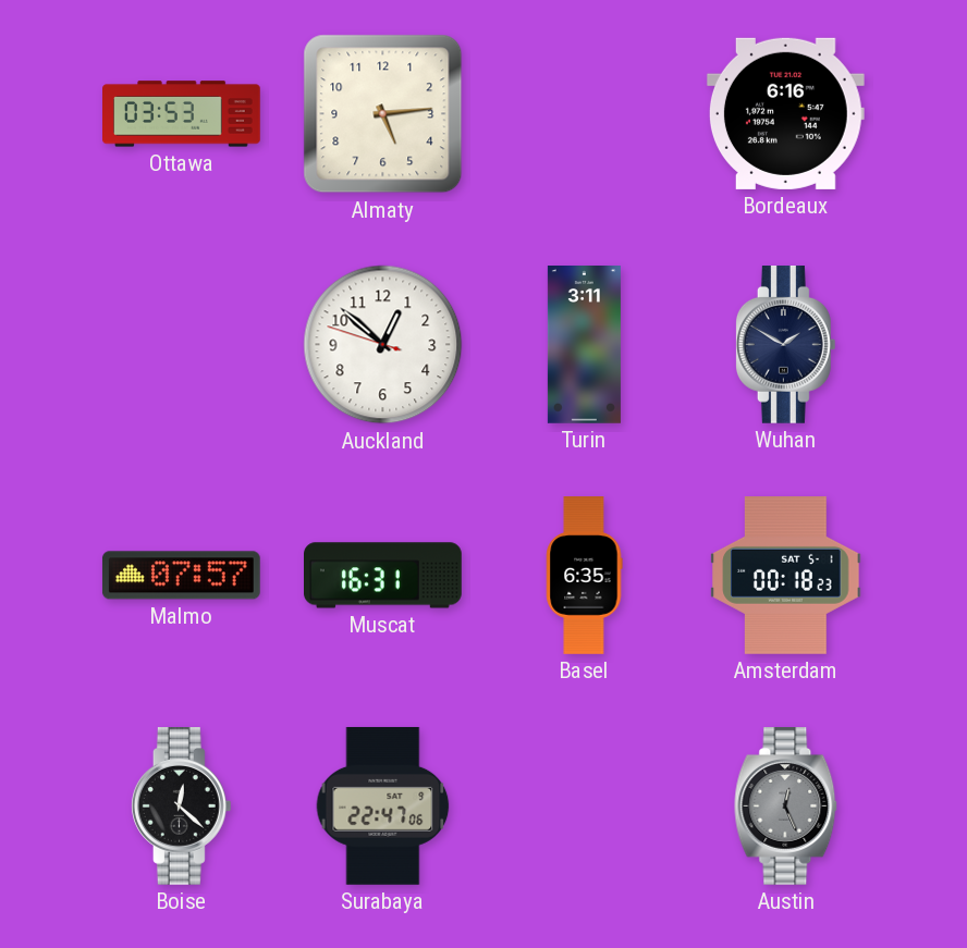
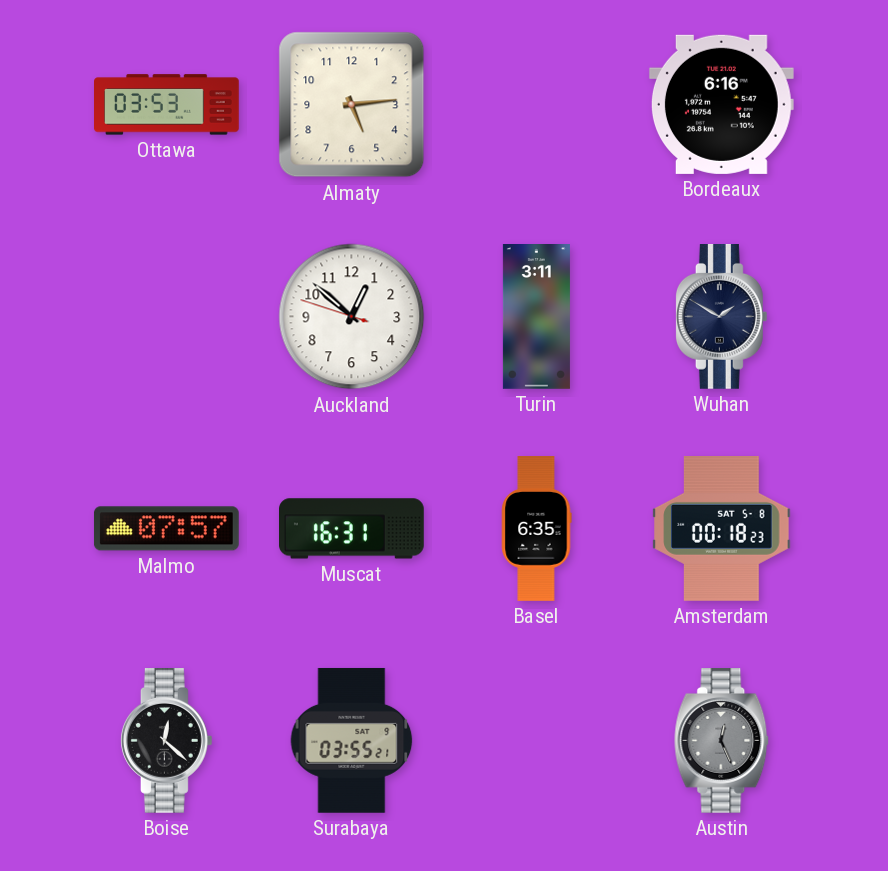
Amsterdam date: SAT 5-1 -> SAT 5-8 (722, 529)
Surabaya: 22:47 -> 03:55 (352, 740)
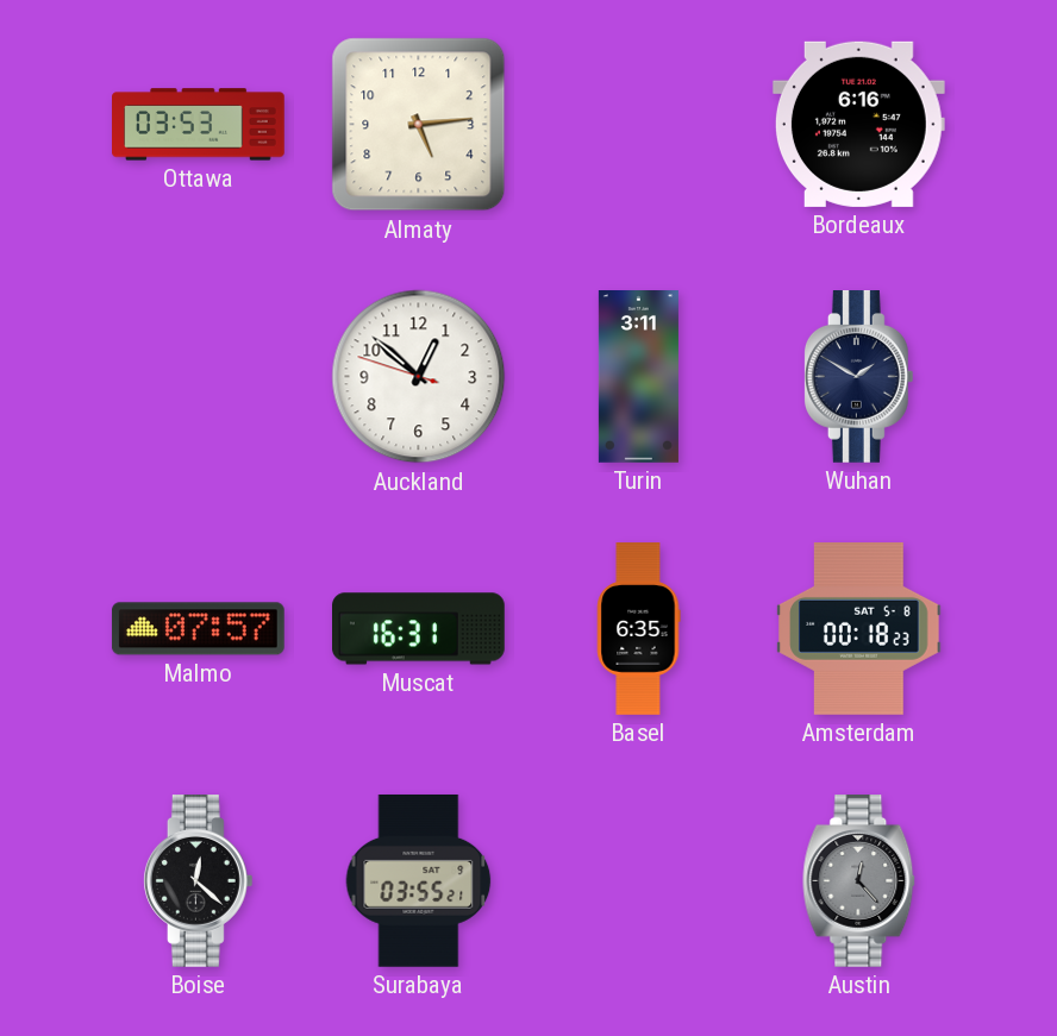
Austin: 12:26 -> 12:23 (859, 881)
